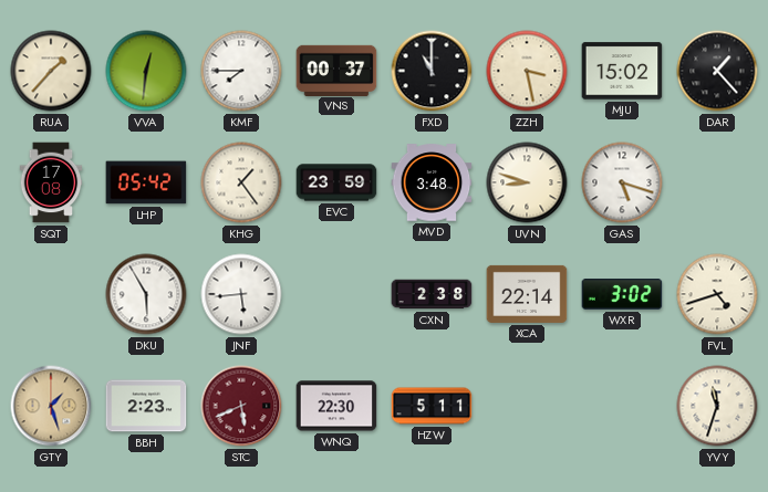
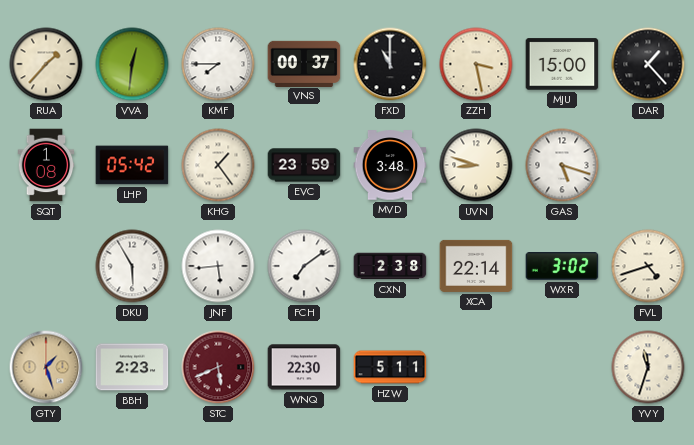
MJU: 15:02 -> 15:00 (562, 64)
SQT: 17:08 -> 1:08 (46, 165)
FCH: none -> 7:09 (304, 266)
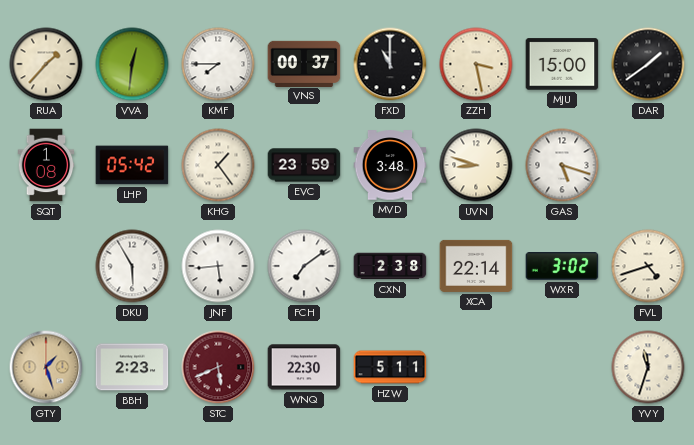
DAR: 1:23 -> 1:39 (648, 64)
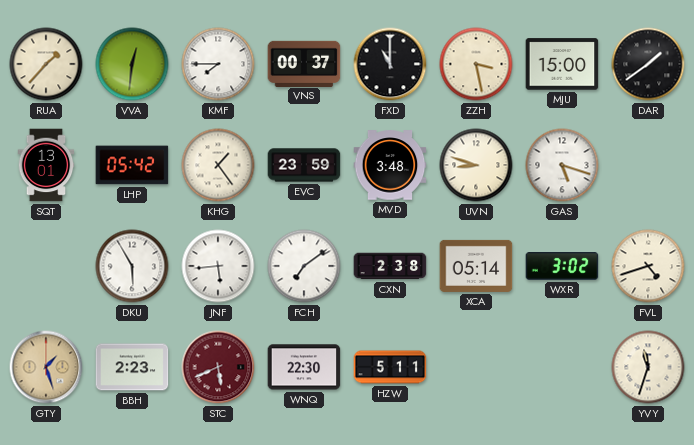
SQT: 1:08 -> 13:01 (46, 165)
XCA: 22:14 -> 05:14 (476, 266)
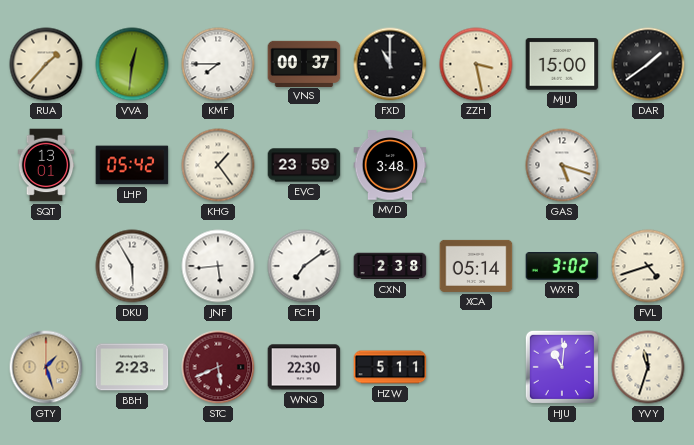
UVN: 8:48 -> none (476, 165)
HJU: none -> 11:01 (562, 367)
